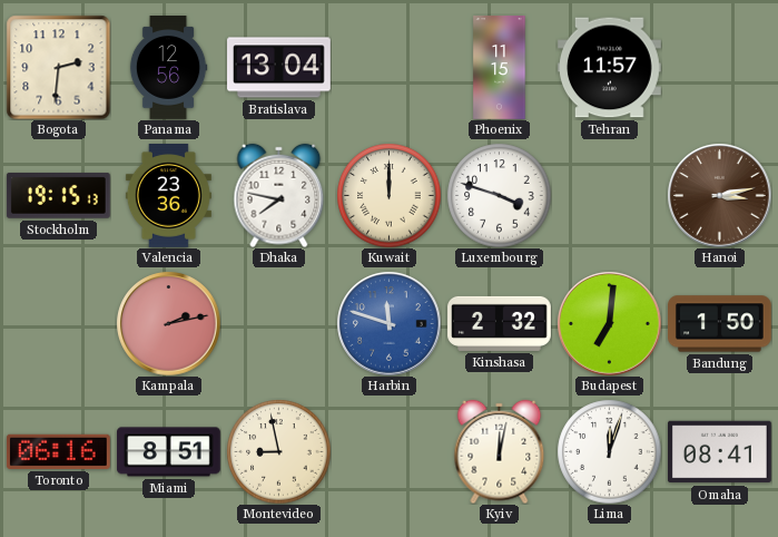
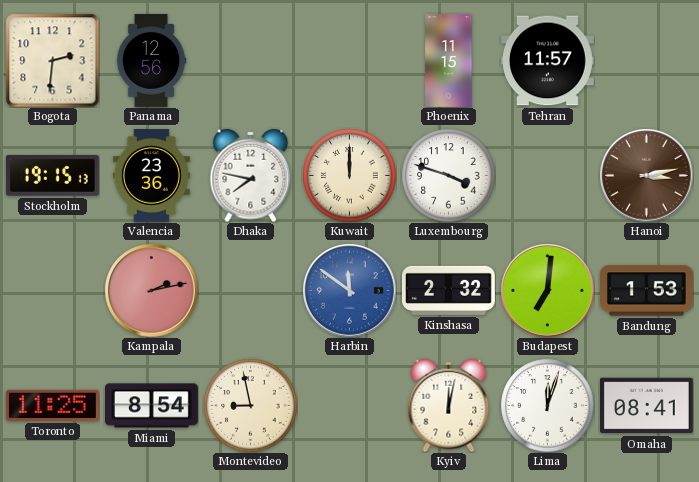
Bratislava: 13:04 -> none (279, 68)
Harbin: 11:48 -> 11:51 (349, 290)
Bandung: 1:50 -> 1:53 (647, 291)
Toronto: 06:16 -> 11:25 (52, 405)
Miami: 8:51 -> 8:54 (152, 406)
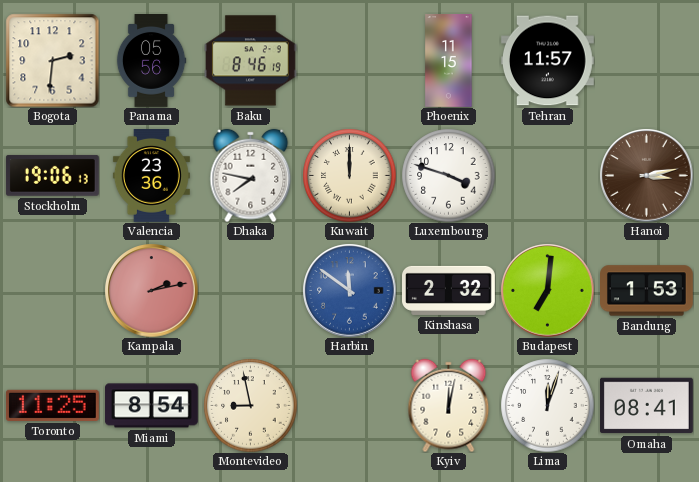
Panama: 12:56 -> 05:56 (151, 61)
Baku: none -> 8:46 (250, 61)
Stockholm: 19:15 -> 19:06 (52, 175)
